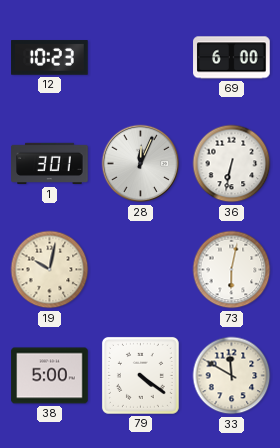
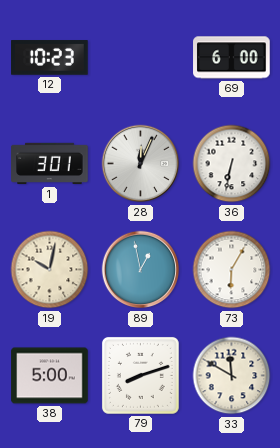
89: none -> 12:58 (141, 270)
73: 6:02 -> 6:05 (232, 270)
79: 4:21 -> 8:12 (140, 375)
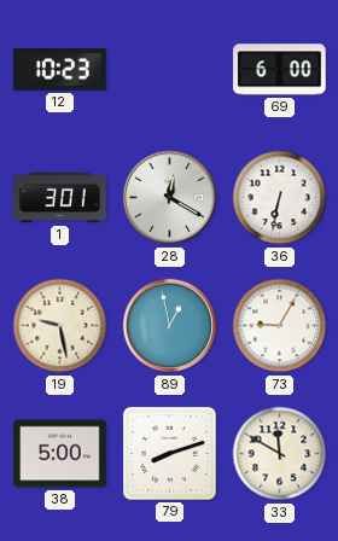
28: 12:04 -> 12:20 (170, 198)
19: 10:02 -> 9:28 (60, 326)
73: 6:05 -> 9:05 (280, 326)
